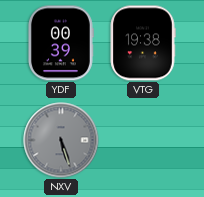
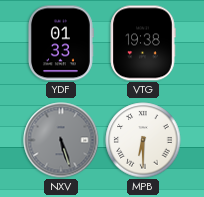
YDF: 00:39 -> 01:33 (61, 43)
MPB: none -> 6:30 (143, 140)
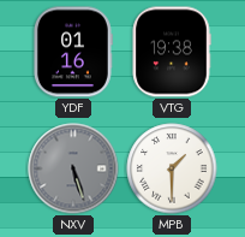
YDF: 01:33 -> 01:16 (73, 52)
MPB: 6:30 -> 1:30 (172, 168)
